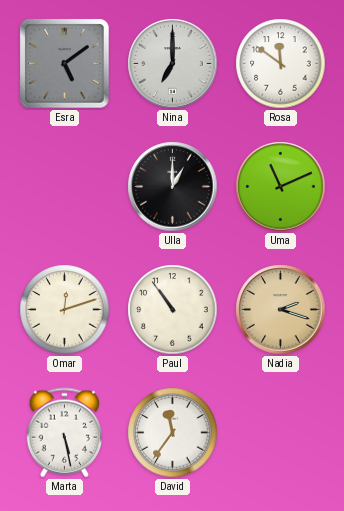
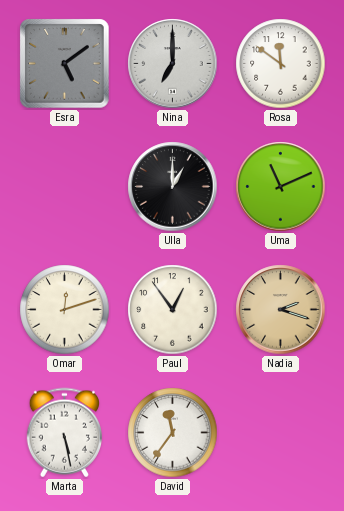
Paul: 10:54 -> 12:54 (173, 310)
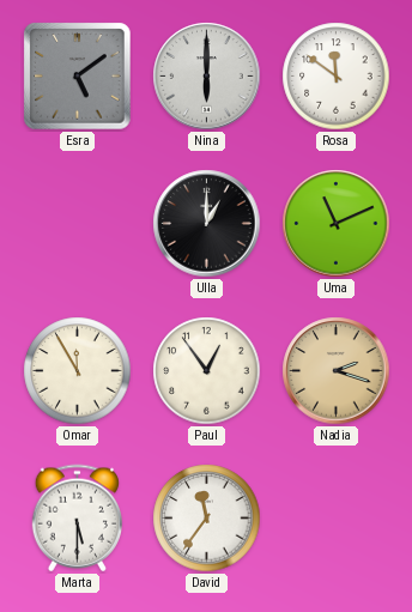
Nina: 7:00 -> 6:00 (207, 77)
Omar: 12:12 -> 11:55 (78, 371)
Marta: 5:28 -> 5:30 (77, 519)
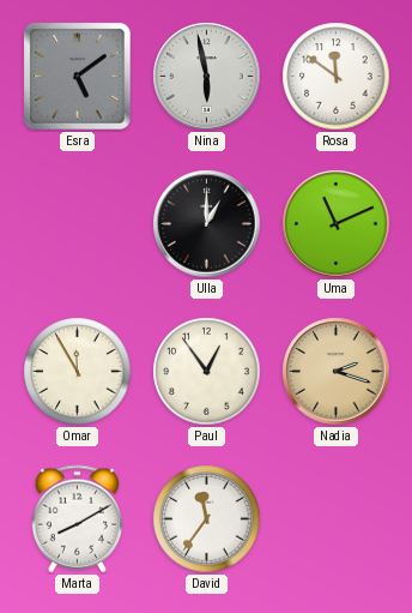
Nina: 6:00 -> 5:58 (207, 77)
Marta: 5:30 -> 8:10 (77, 519)
